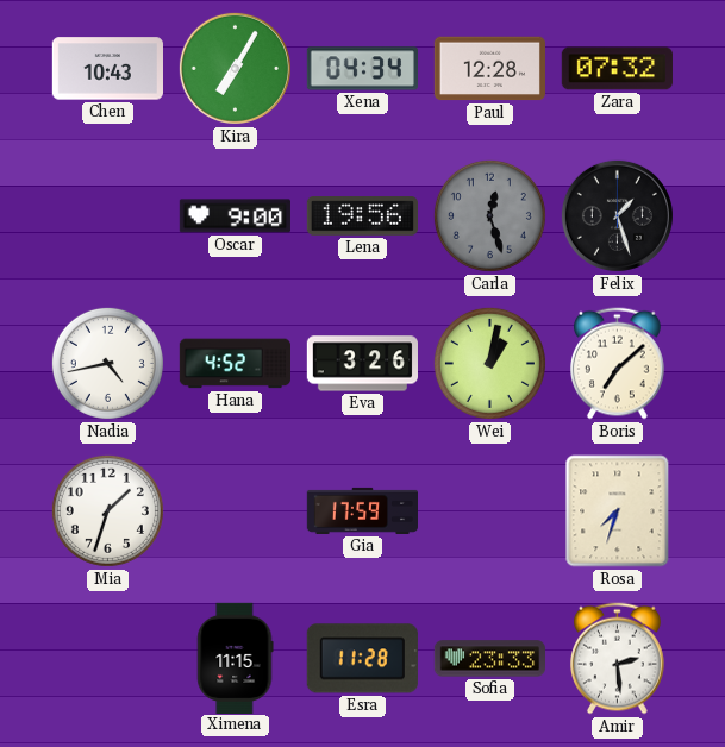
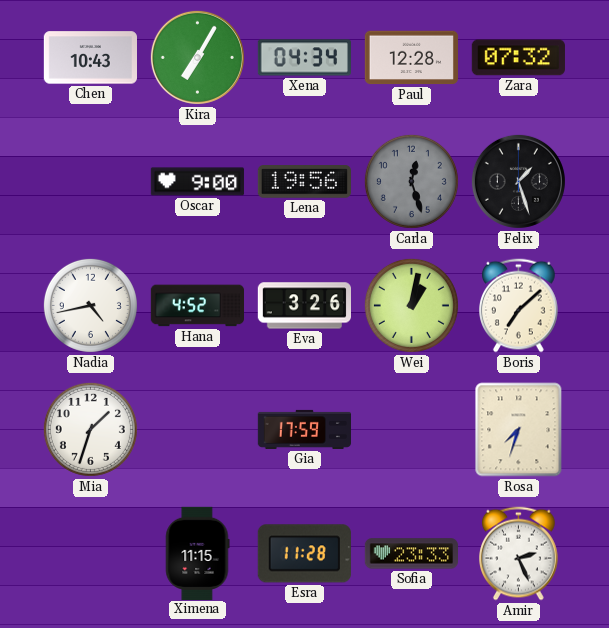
Amir: 2:29 -> 2:26 (519, 554)
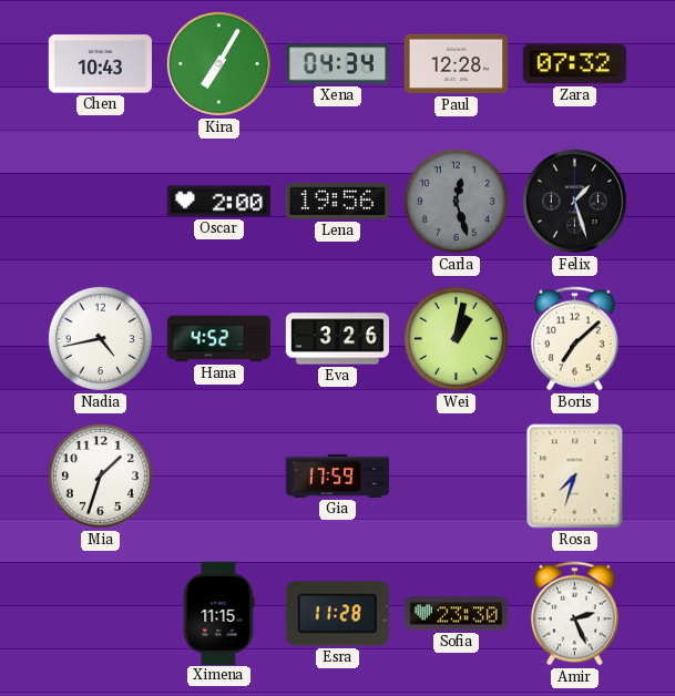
Oscar: 9:00 -> 2:00 (218, 202)
Sofia: 23:33 -> 23:30 (456, 614)
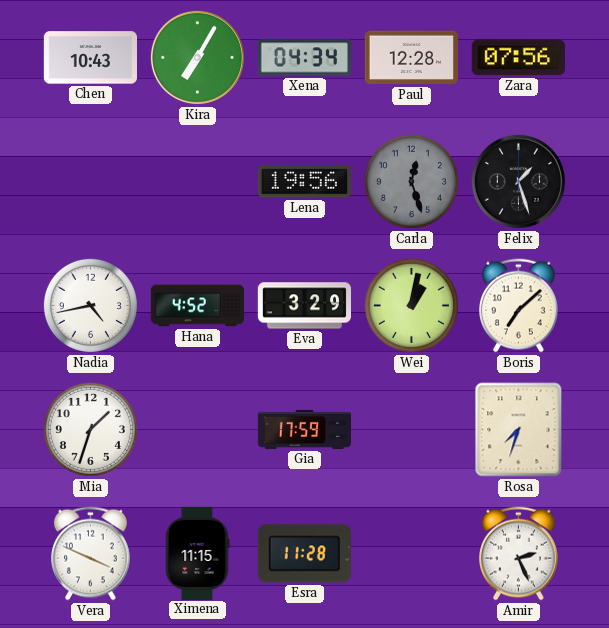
Zara: 07:32 -> 07:56 (518, 58)
Oscar: 2:00 -> none (218, 202)
Eva: 3:26 -> 3:29 (304, 306)
Vera: none -> 3:49 (91, 554)
Sofia: 23:30 -> none (456, 614)
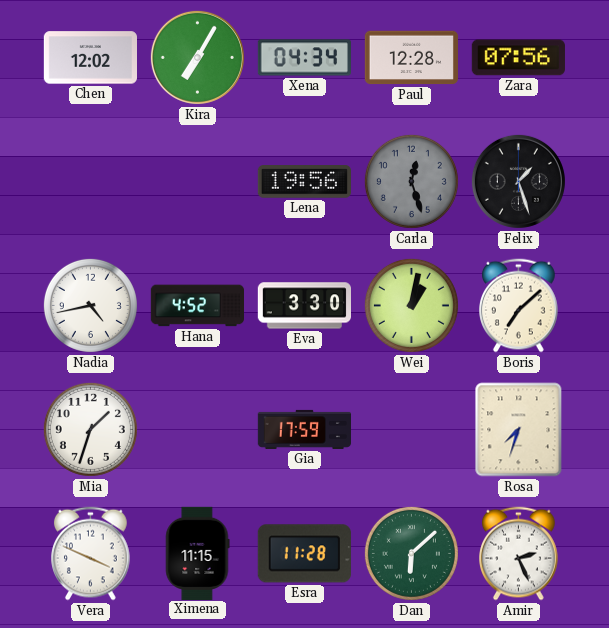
Chen: 10:43 -> 12:02 (90, 58)
Eva: 3:29 -> 3:30 (304, 306)
Dan: none -> 6:08 (411, 553)
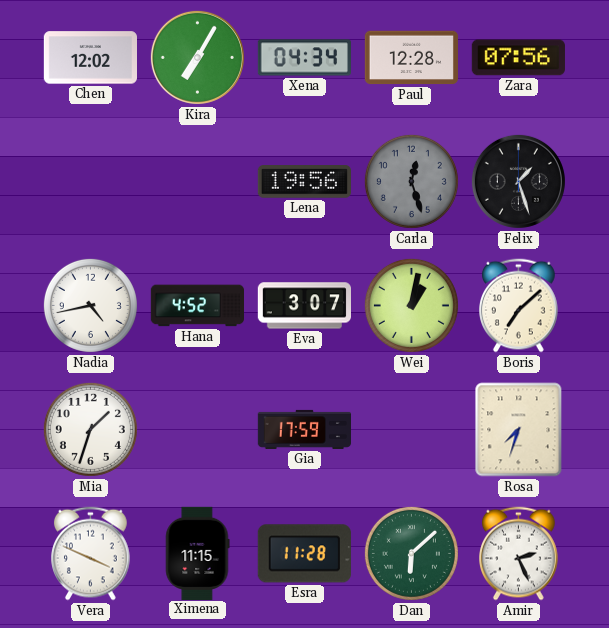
Eva: 3:30 -> 3:07 (304, 306)
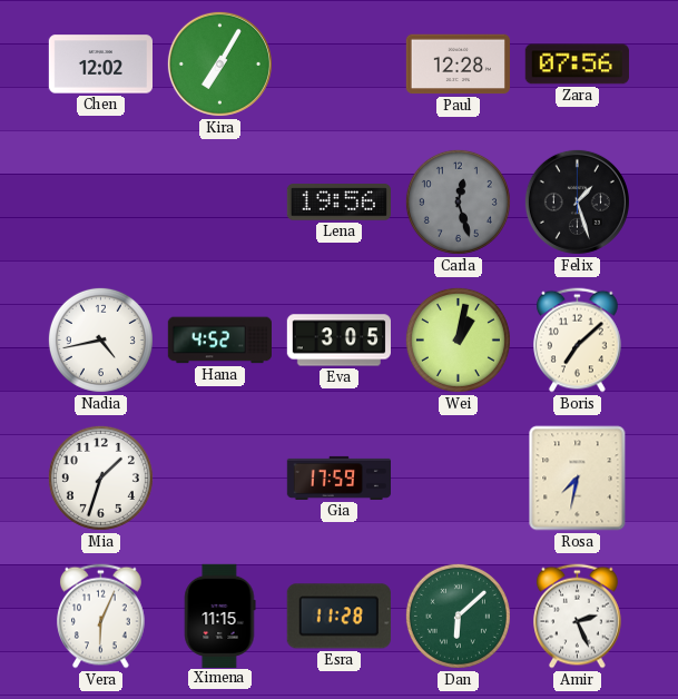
Xena: 04:34 -> none (304, 58)
Eva: 3:07 -> 3:05 (338, 341)
Rosa: 7:33 -> 7:32 (578, 479)
Vera: 3:49 -> 6:04 (101, 617)
